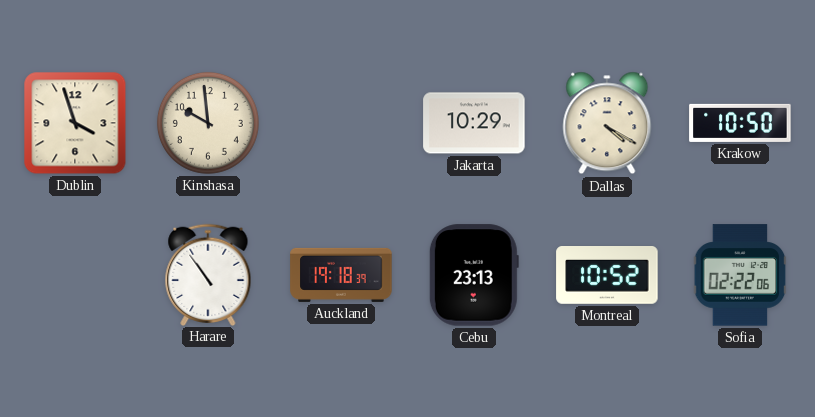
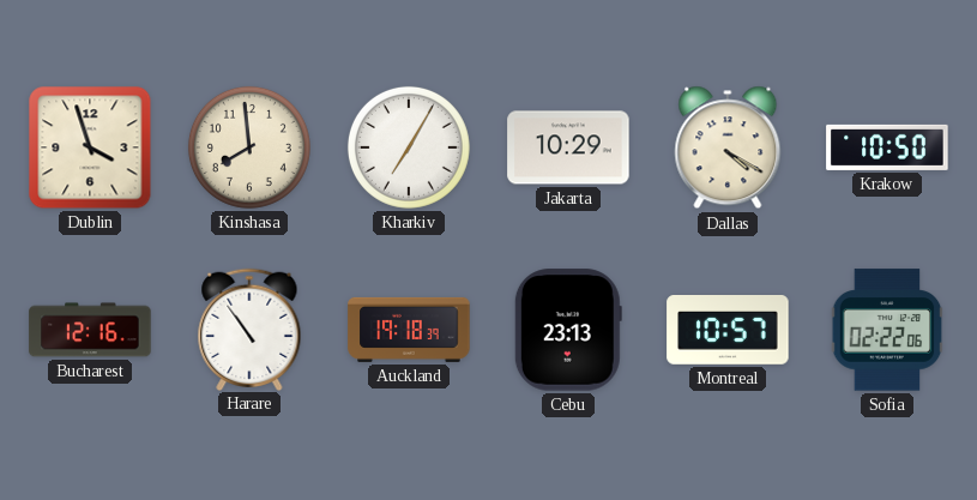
Kinshasa: 9:59 -> 7:59 (249, 147)
Kharkiv: none -> 7:05 (409, 147)
Bucharest: none -> 12:16 (90, 330)
Montreal: 10:52 -> 10:57 (728, 331)
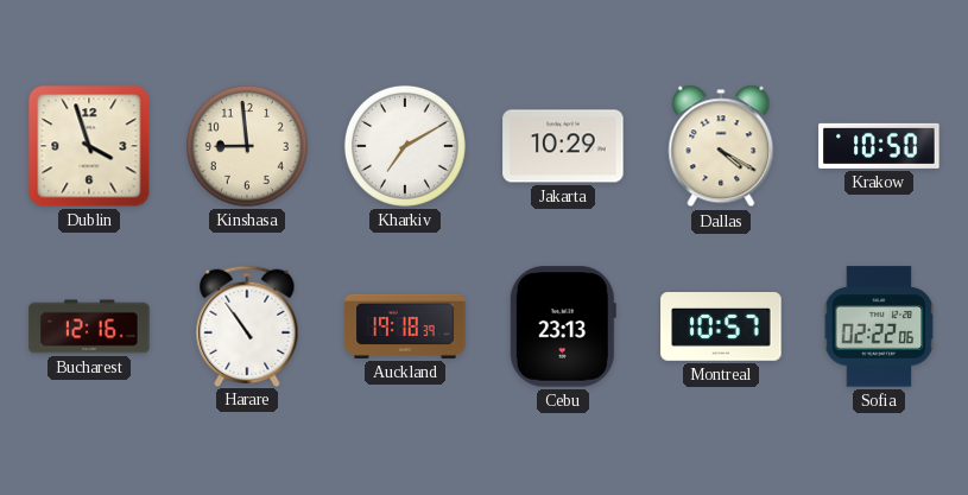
Kinshasa: 7:59 -> 8:59 (247, 146)
Kharkiv: 7:05 -> 7:10 (405, 146)
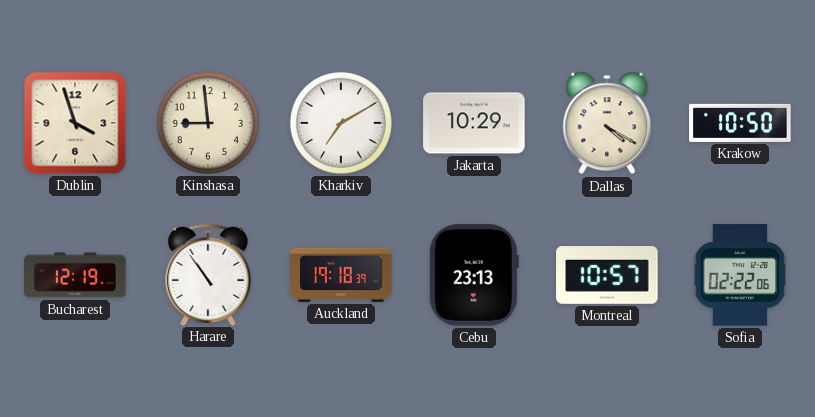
Bucharest: 12:16 -> 12:19 (75, 275)
